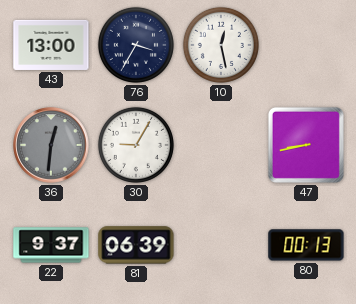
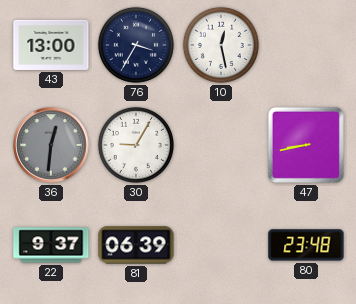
80: 00:13 -> 23:48 (306, 245)
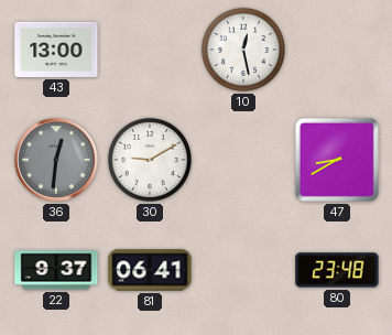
76: 3:35 -> none (136, 45)
30: 9:05 -> 9:10 (150, 160)
47: 8:43 -> 8:40 (337, 160)
81: 06:39 -> 06:41 (150, 270)
